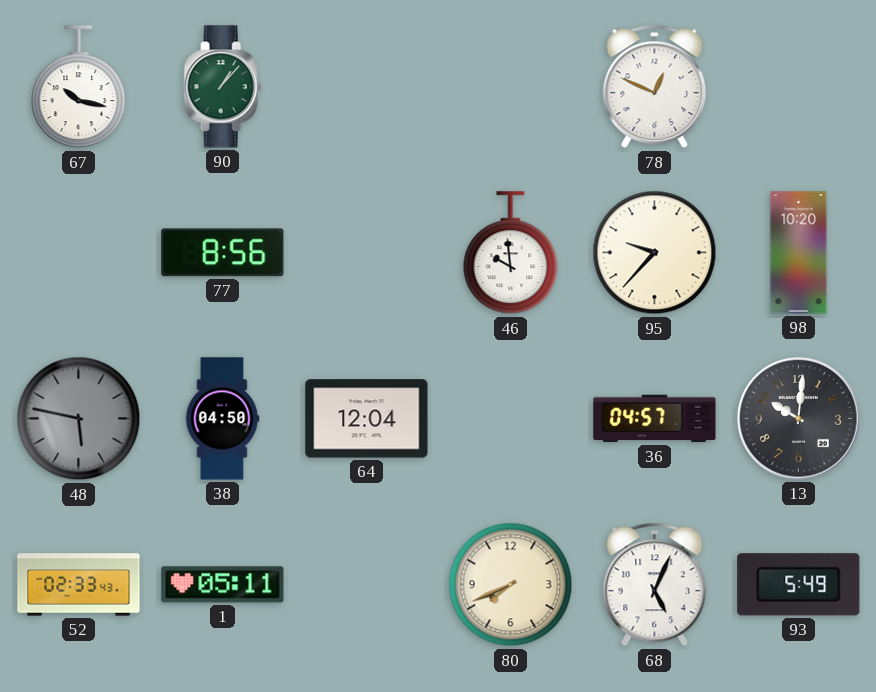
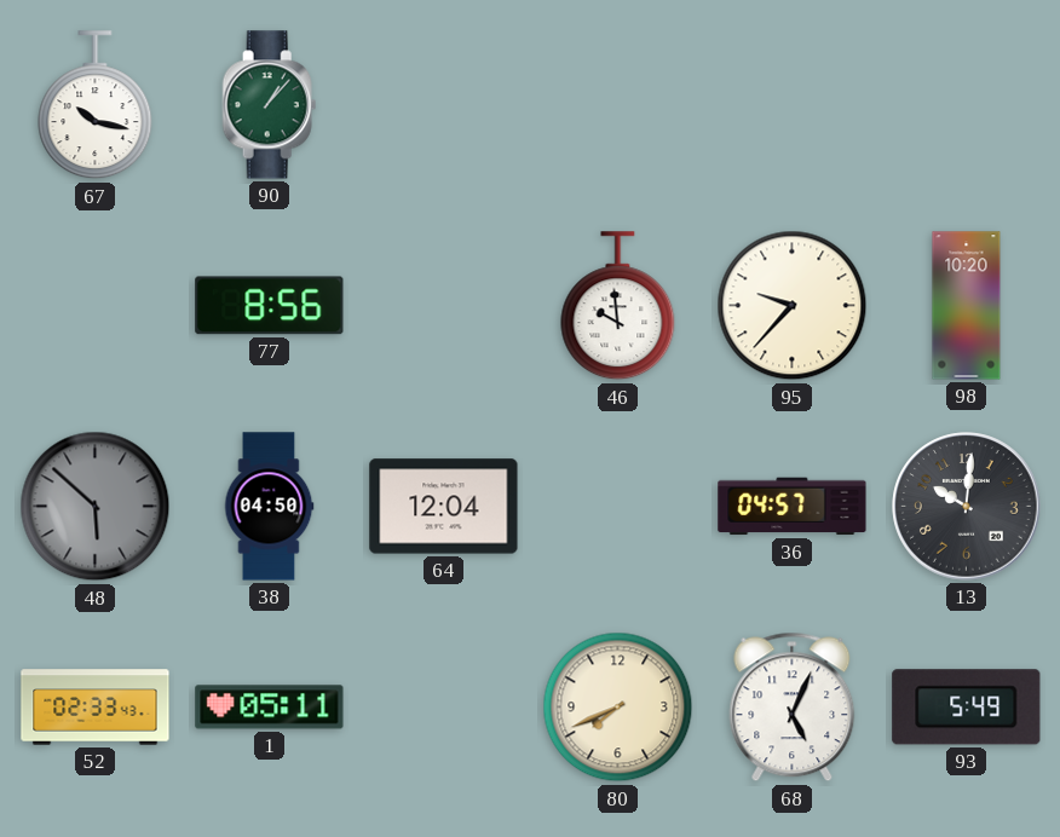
78: 12:49 -> none (655, 87)
48: 5:47 -> 5:52 (96, 507)
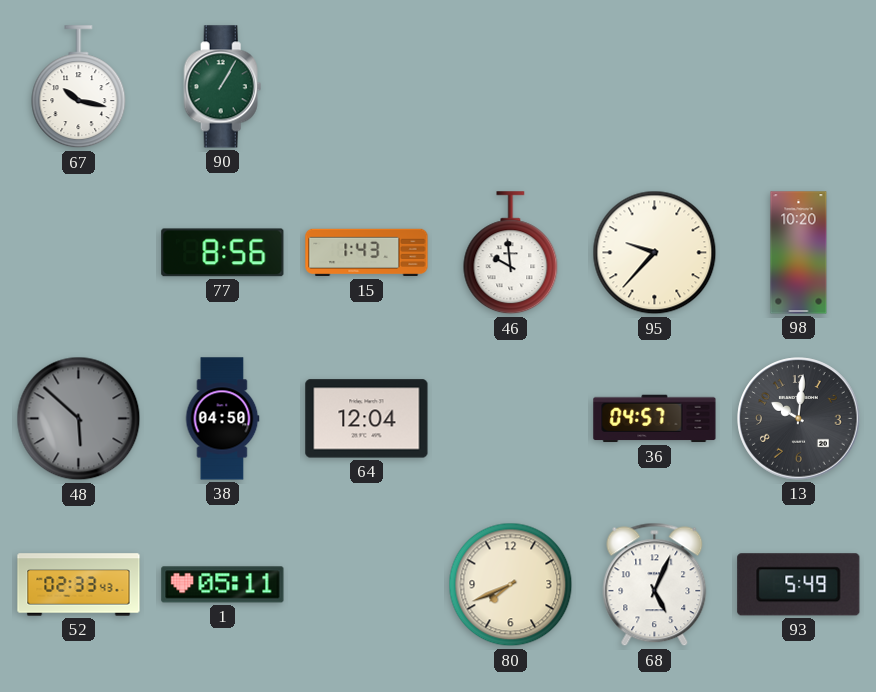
90: 1:07 -> 1:05 (223, 87)
15: none -> 1:43 (367, 253)
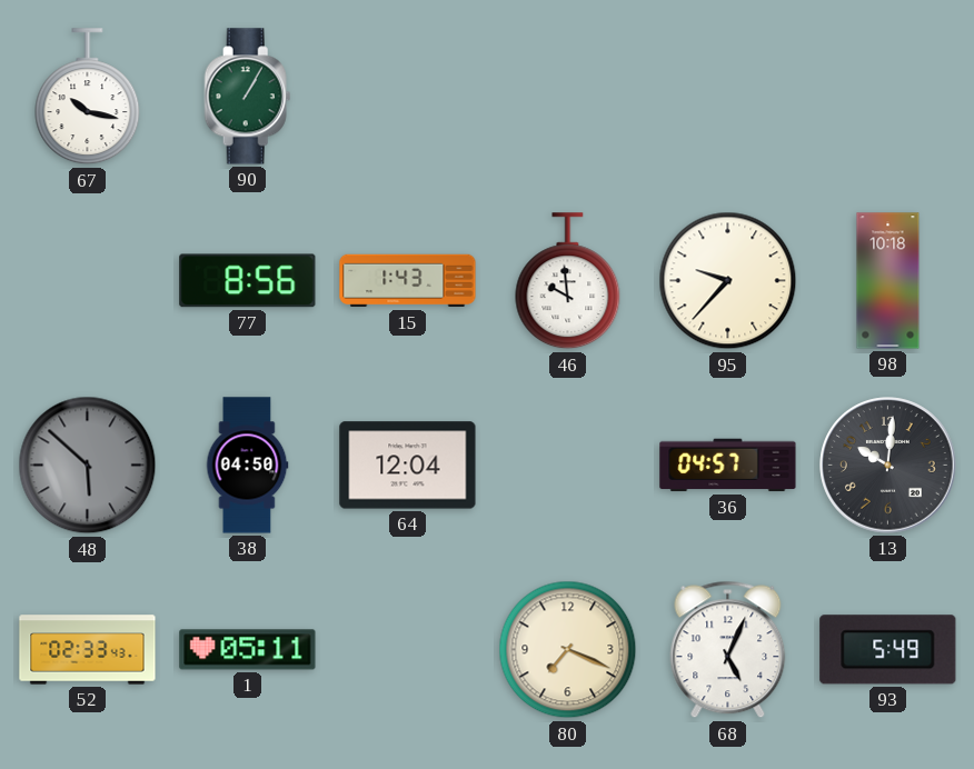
98: 10:20 -> 10:18 (888, 281)
80: 7:41 -> 7:19 (568, 650)
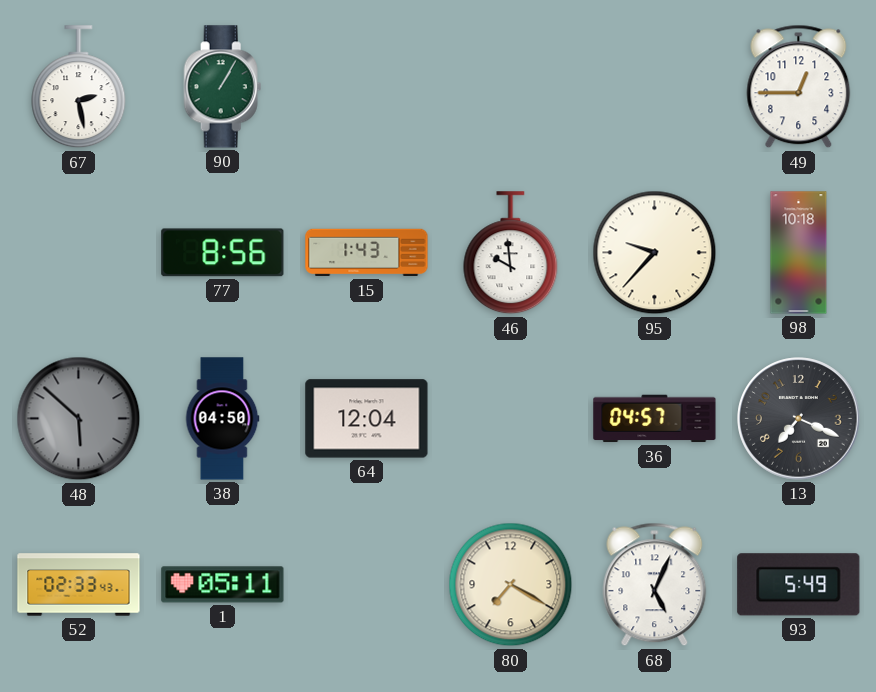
67: 10:17 -> 2:28 (79, 87)
49: none -> 12:45 (799, 87)
13: 10:01 -> 7:19 (799, 419)
80: 7:19 -> 7:20 (511, 585)
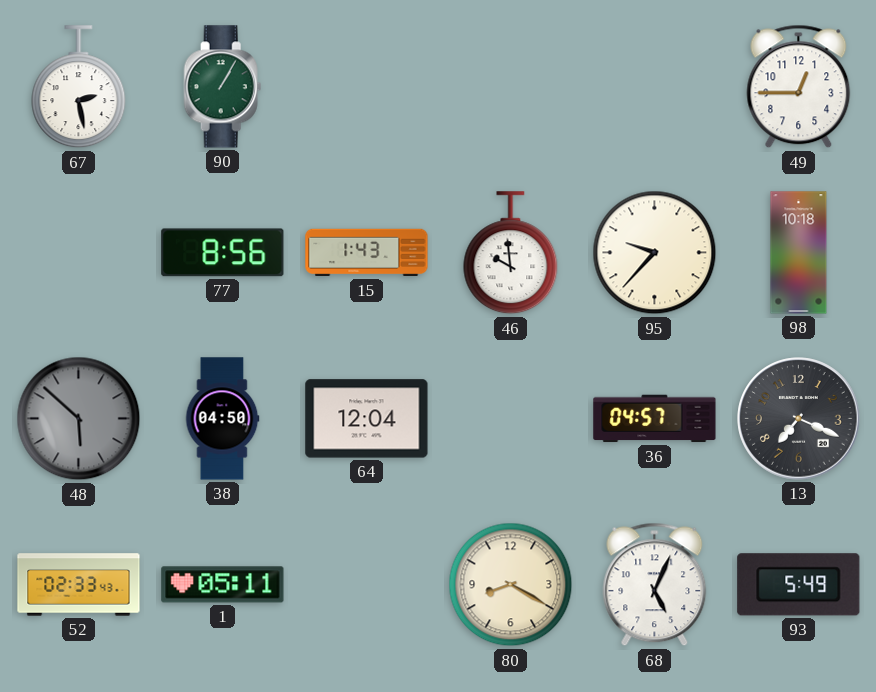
80: 7:20 -> 8:20 (511, 585)
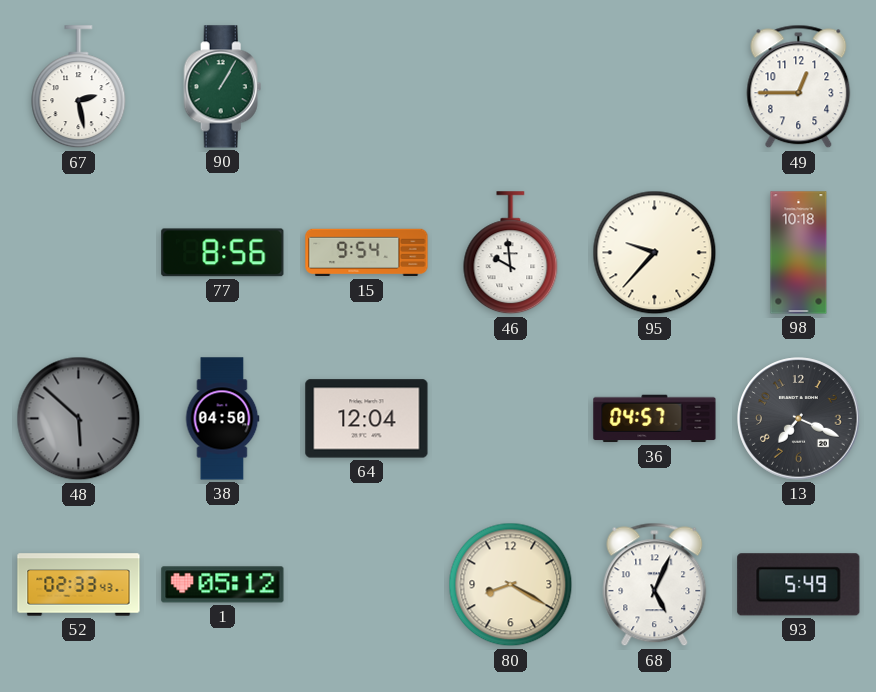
15: 1:43 -> 9:54 (367, 253)
1: 05:11 -> 05:12 (223, 585)
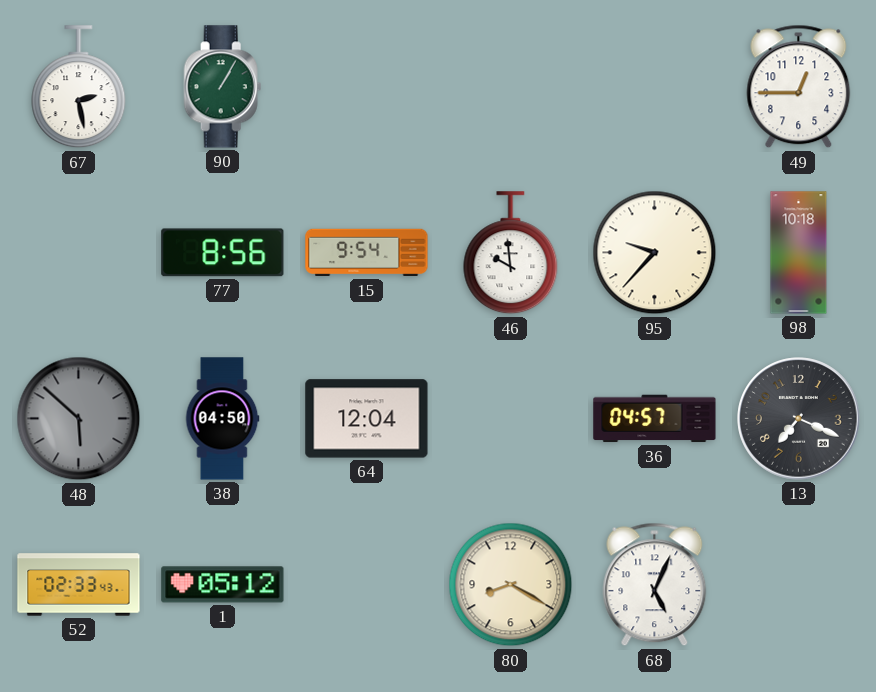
93: 5:49 -> none (799, 585)
